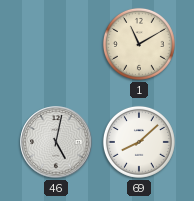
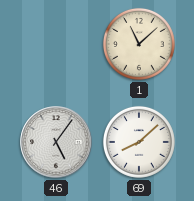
1: 11:10 -> 11:08 (139, 44)
46: 5:02 -> 5:06 (56, 142)
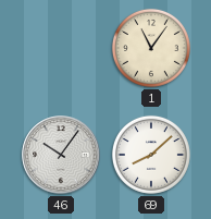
1: 11:08 -> 11:06 (151, 48)
46: 5:06 -> 10:06 (61, 155)
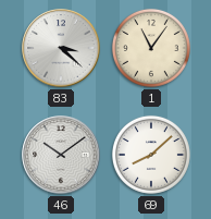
83: none -> 3:22 (61, 48)
46: 10:06 -> 10:09 (61, 155)
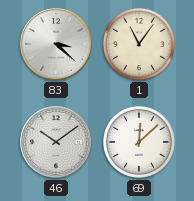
69: 8:08 -> 12:08 (139, 142)
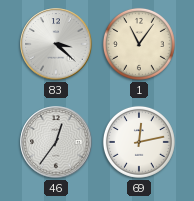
46: 10:09 -> 12:36 (56, 142)
69: 12:08 -> 12:13 (139, 142)
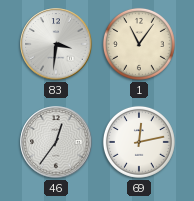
83: 3:22 -> 3:31 (56, 44)
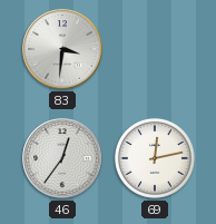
1: 11:06 -> none (139, 44)
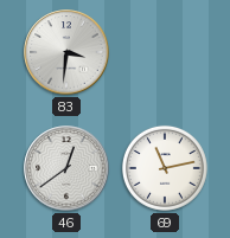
46: 12:36 -> 12:39 (66, 168)
69: 12:13 -> 11:13 (165, 168)
